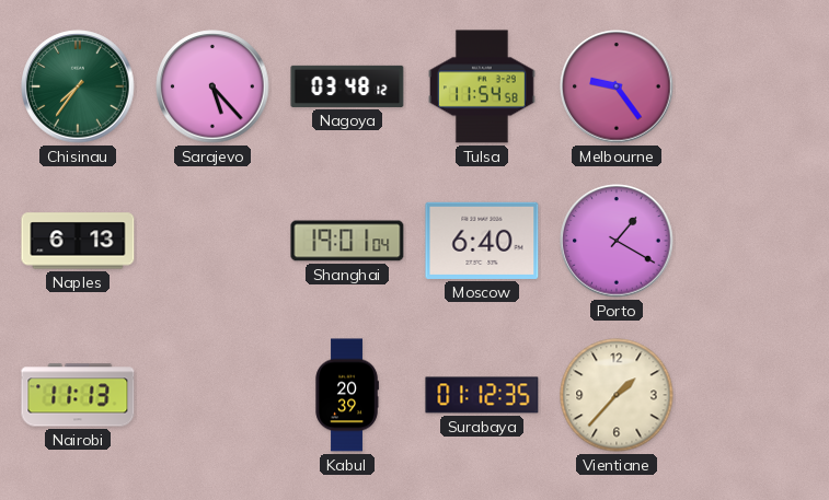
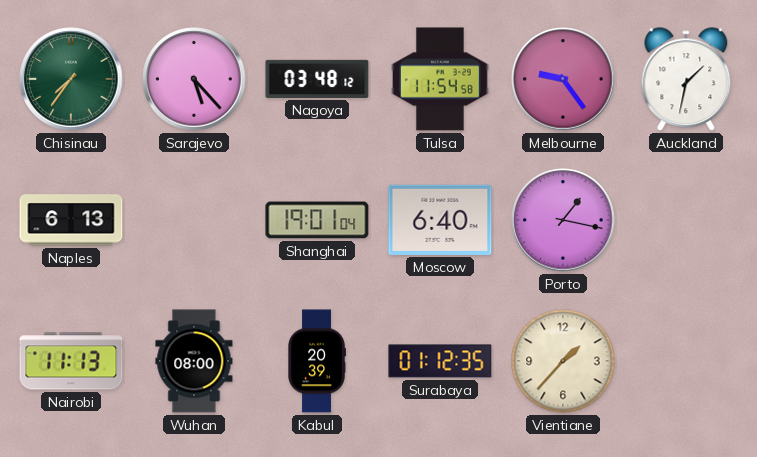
Auckland: none -> 1:32 (686, 80)
Porto: 1:20 -> 1:17 (563, 220)
Wuhan: none -> 08:00 (194, 361)
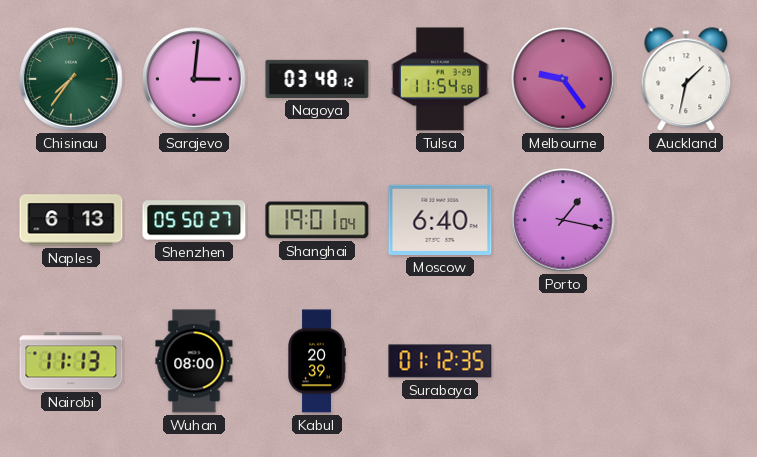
Sarajevo: 5:23 -> 3:01 (194, 79)
Shenzhen: none -> 05:50 (194, 220)
Vientiane: 1:37 -> none (563, 361)
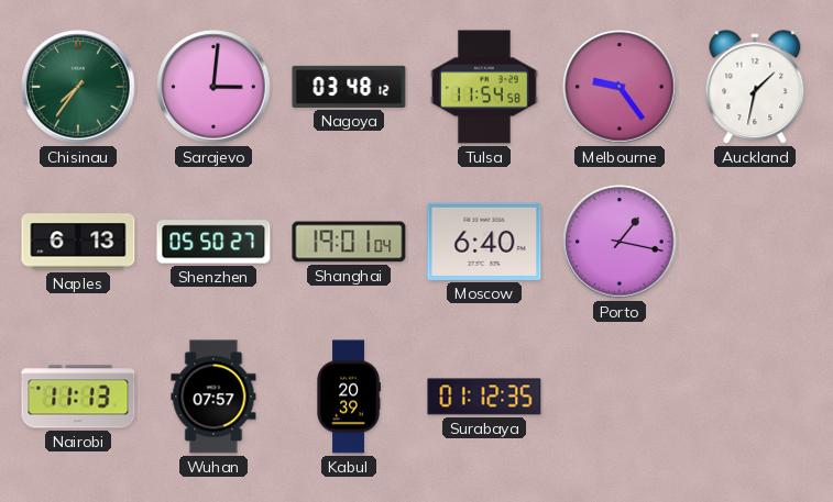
Wuhan: 08:00 -> 07:57 (213, 397)
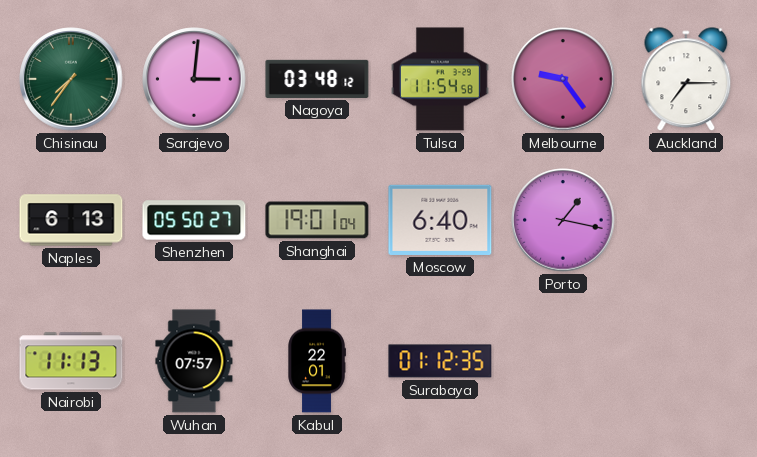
Auckland: 1:32 -> 7:15 (686, 80)
Kabul: 20:39 -> 22:01 (317, 361)
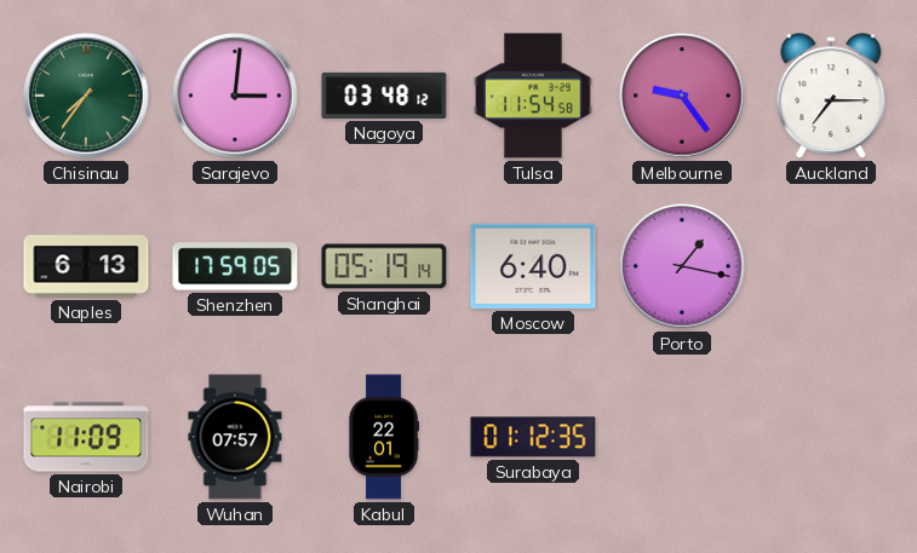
Shenzhen: 05:50 -> 17:59 (235, 266)
Shanghai: 19:01 -> 05:19 (384, 266)
Nairobi: 11:13 -> 11:09 (86, 437)
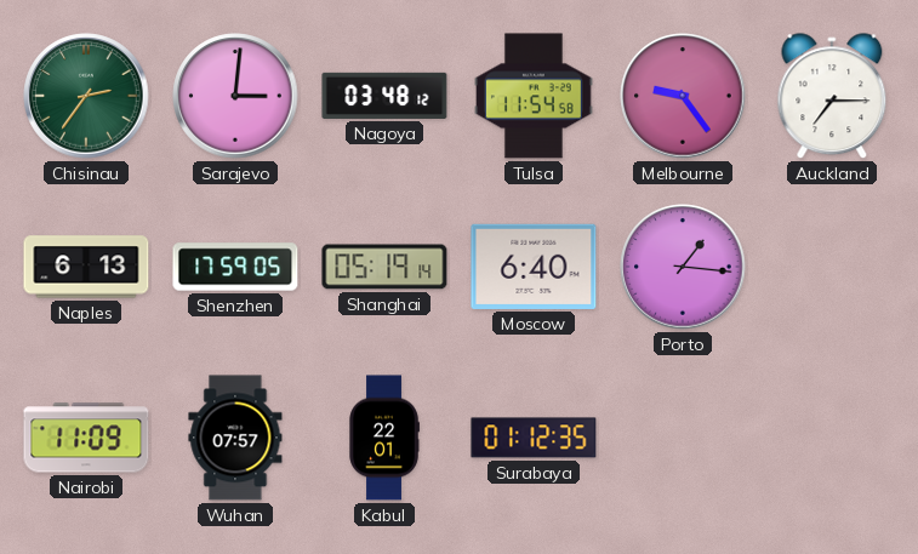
Chisinau: 7:36 -> 2:36 (86, 96)
Porto: 1:17 -> 1:16 (683, 267)
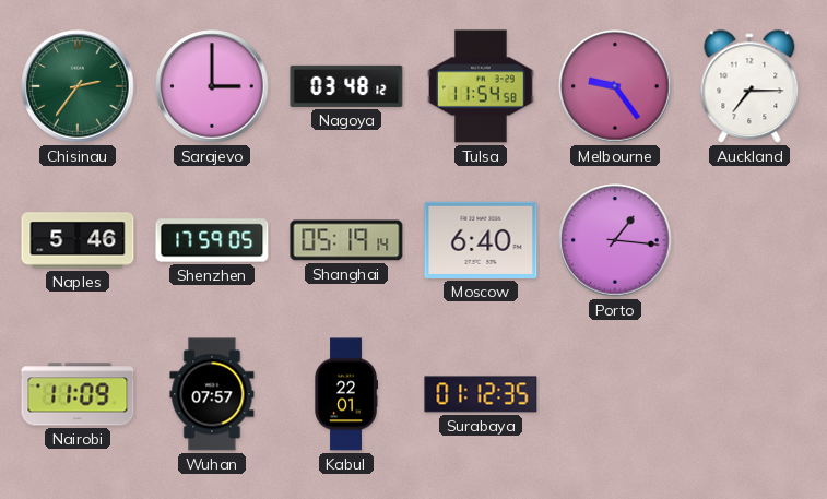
Sarajevo: 3:01 -> 3:00 (212, 86)
Naples: 6:13 -> 5:46 (78, 240)
